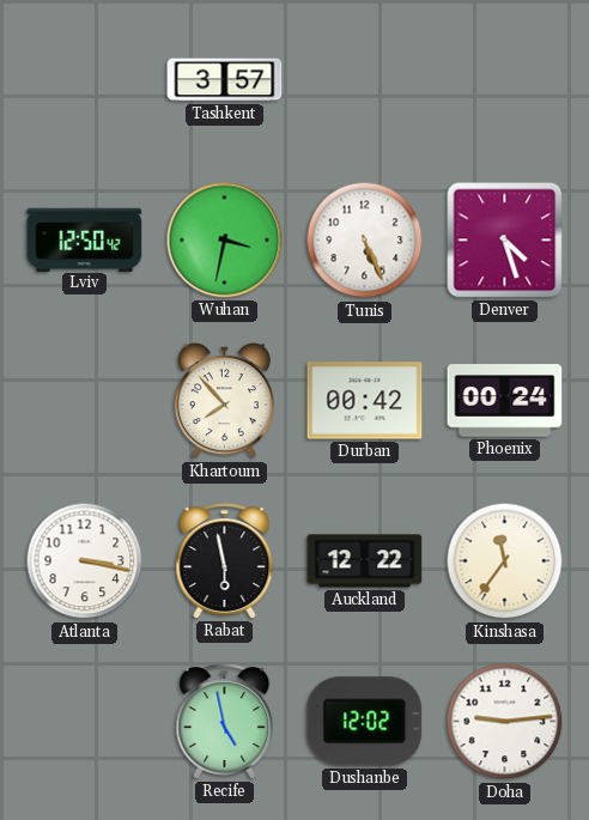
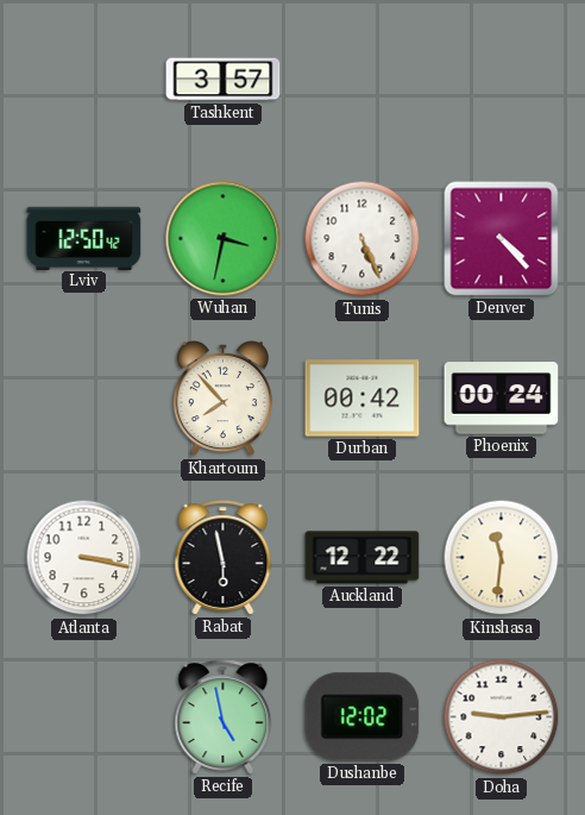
Denver: 4:27 -> 4:23 (502, 239)
Kinshasa: 11:36 -> 11:31 (502, 558)
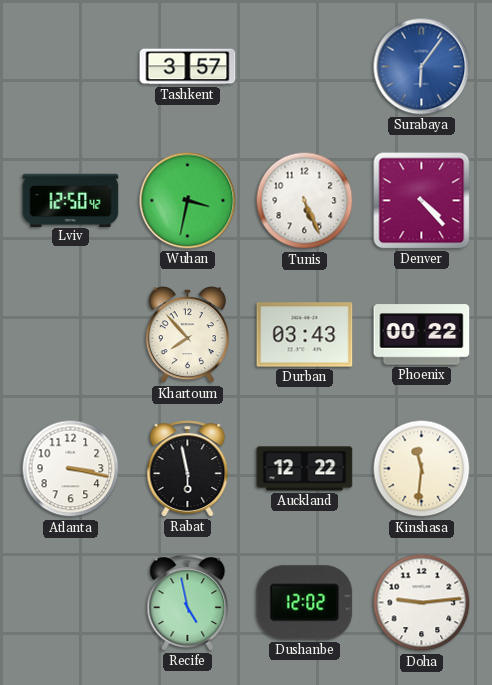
Surabaya: none -> 6:06 (422, 67)
Durban: 00:42 -> 03:43 (305, 335)
Phoenix: 00:24 -> 00:22 (422, 335)
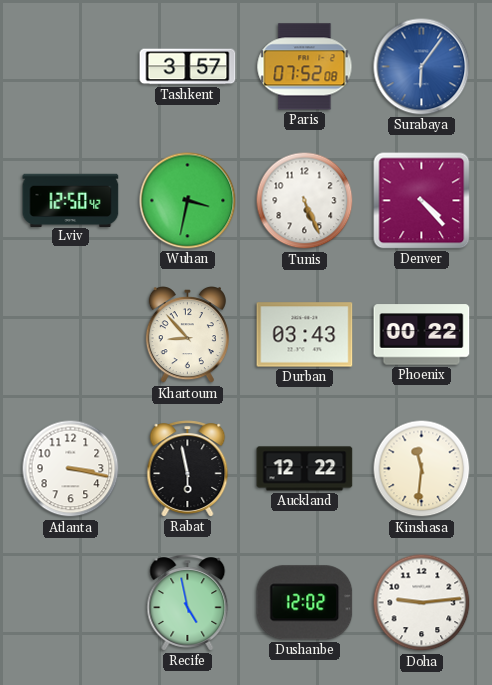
Paris: none -> 07:52 (305, 67)
Khartoum: 7:53 -> 8:53 (187, 336)
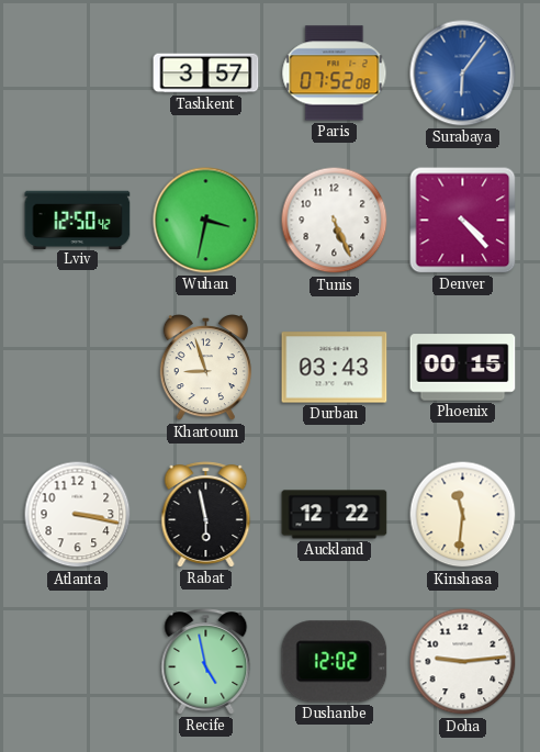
Khartoum: 8:53 -> 8:57 (205, 369)
Phoenix: 00:22 -> 00:15 (463, 368)
